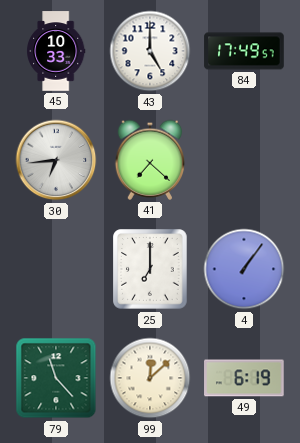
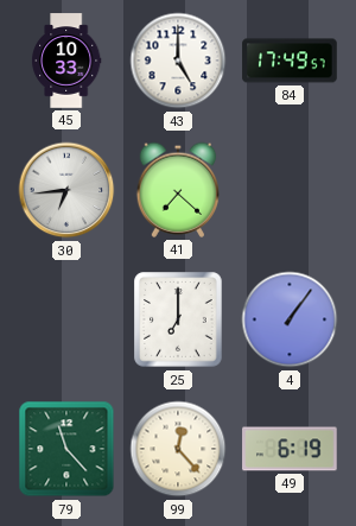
99: 12:08 -> 12:23 (178, 449)
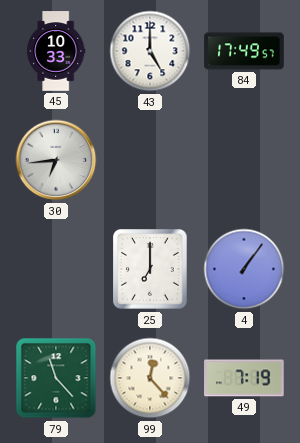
41: 7:22 -> none (178, 190)
49: 6:19 -> 7:19 (244, 378)
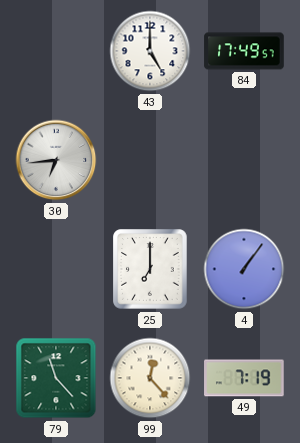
45: 10:33 -> none (57, 51)
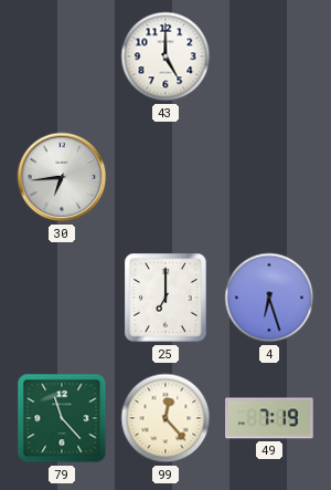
84: 17:49 -> none (244, 51)
4: 1:06 -> 6:27 (269, 298)
